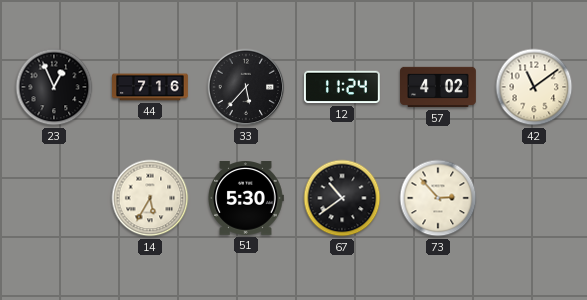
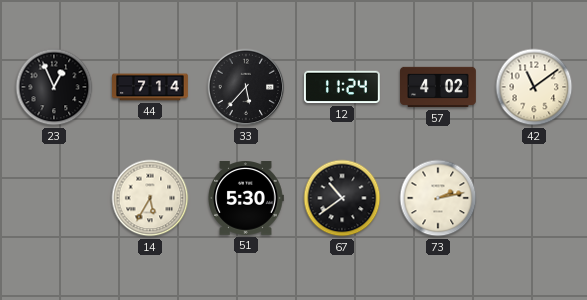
44: 7:16 -> 7:14 (151, 87)
73: 2:53 -> 2:13 (438, 198)
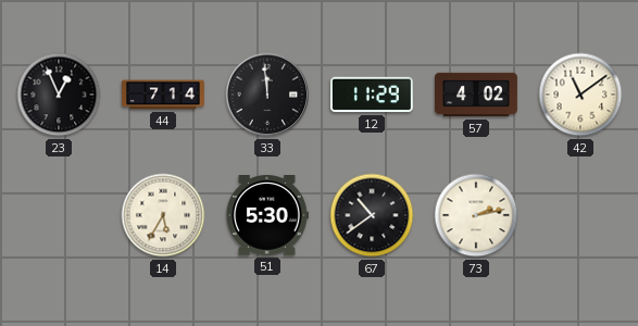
33: 5:37 -> 11:59 (267, 95)
12: 11:24 -> 11:29 (372, 95)
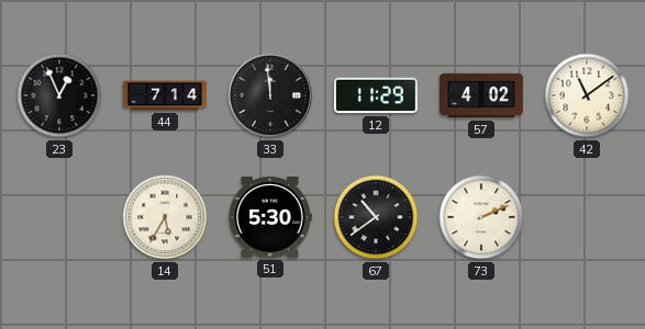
73: 2:13 -> 2:11 (481, 217)
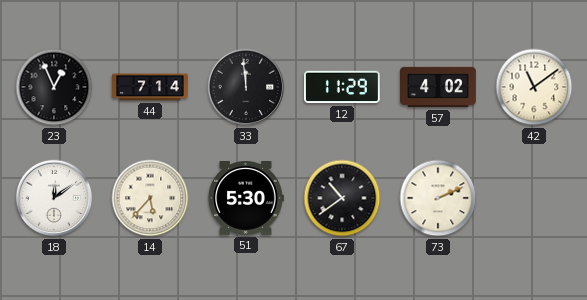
18: none -> 12:09 (54, 198)
14: 5:35 -> 5:37 (150, 198)
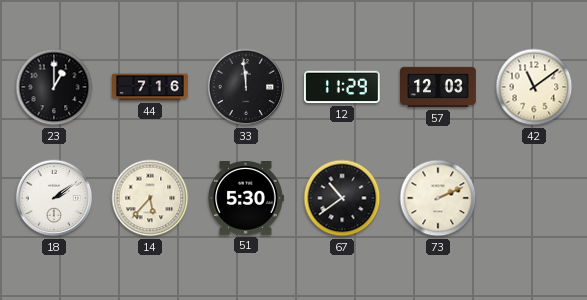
23: 12:56 -> 1:00 (54, 87)
44: 7:14 -> 7:16 (151, 87)
57: 4:02 -> 12:03 (439, 87)
18: 12:09 -> 2:09 (54, 198)
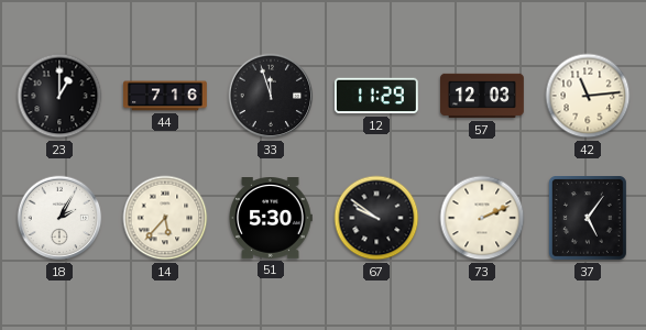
33: 11:59 -> 11:57 (271, 96)
42: 11:09 -> 11:14 (588, 96)
18: 2:09 -> 2:05 (59, 218)
67: 10:39 -> 9:51 (376, 218)
37: none -> 5:06 (588, 219)
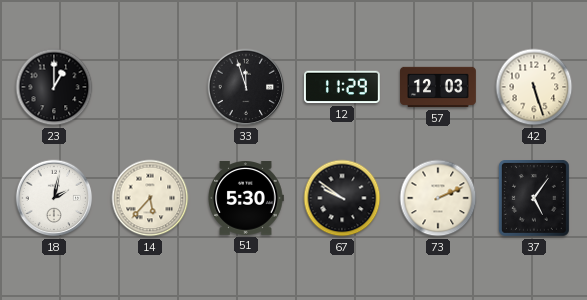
44: 7:16 -> none (166, 96)
42: 11:14 -> 5:27 (534, 87)
18: 2:05 -> 2:02 (54, 198)
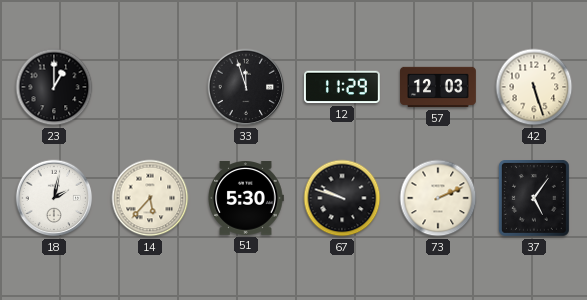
67: 9:51 -> 9:48 (342, 198)
